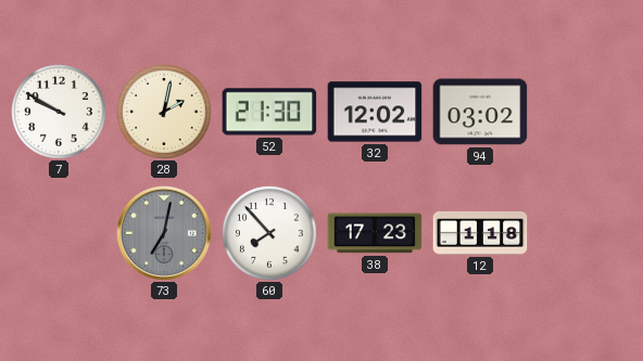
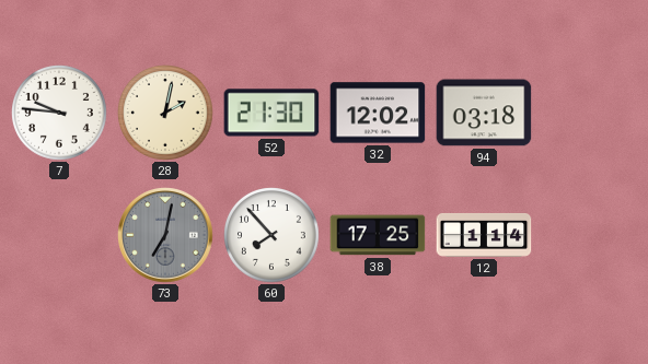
7: 9:50 -> 9:46 (60, 114)
94: 03:02 -> 03:18 (484, 113)
38: 17:23 -> 17:25 (378, 235)
12: 1:18 -> 1:14 (484, 235)
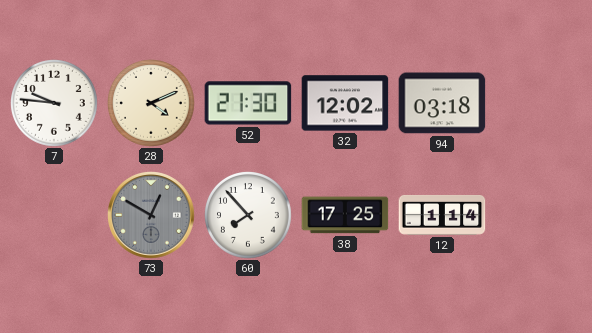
28: 2:02 -> 4:11 (152, 104)
73: 7:02 -> 12:50 (151, 215)
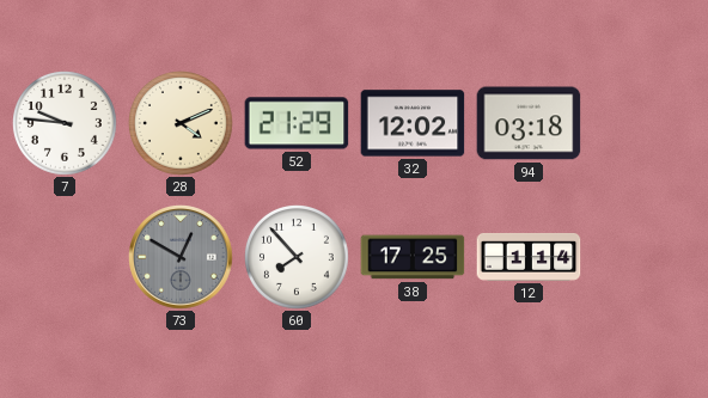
52: 21:30 -> 21:29 (297, 123)
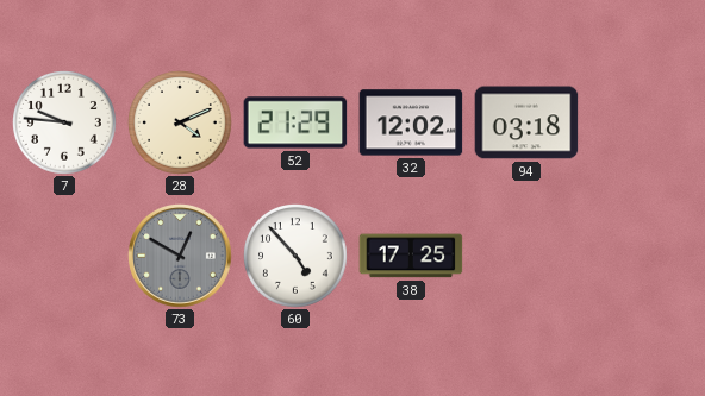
60: 7:53 -> 4:53 (297, 257)
12: 1:14 -> none (529, 257)
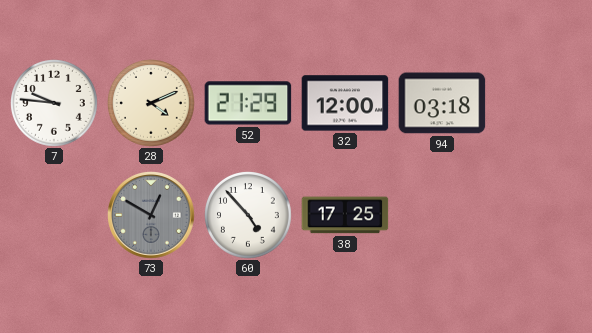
32: 12:02 -> 12:00 (345, 103)
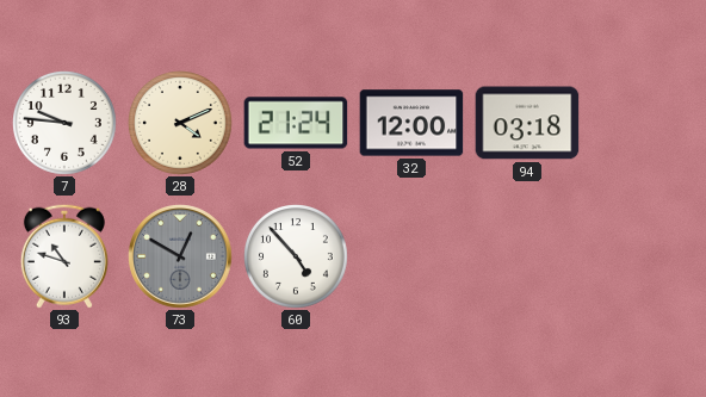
52: 21:29 -> 21:24 (296, 123)
93: none -> 10:48 (64, 256)
38: 17:25 -> none (345, 215)
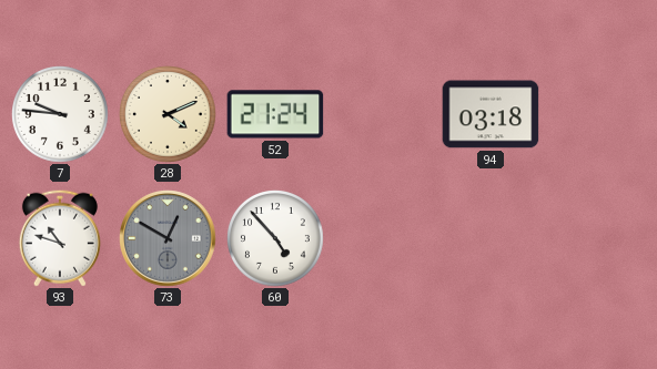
32: 12:00 -> none (411, 123)
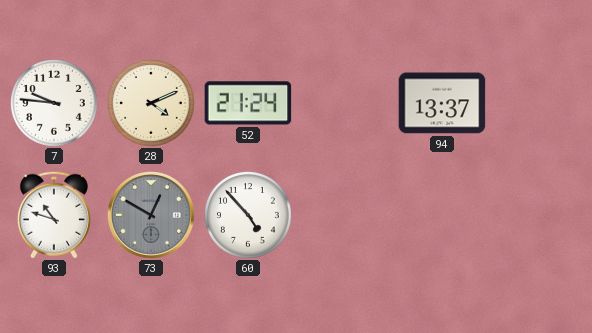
94: 03:18 -> 13:37 (442, 103)
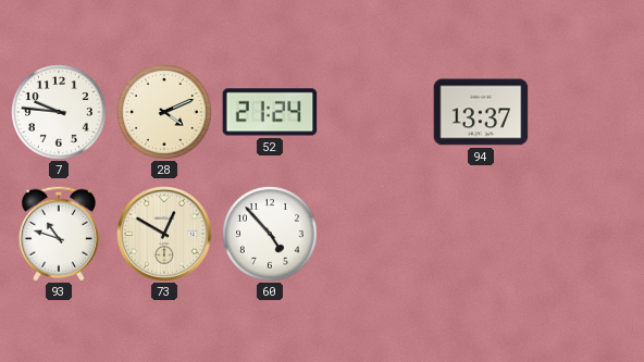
73 dial: grey -> cream (164, 234)
